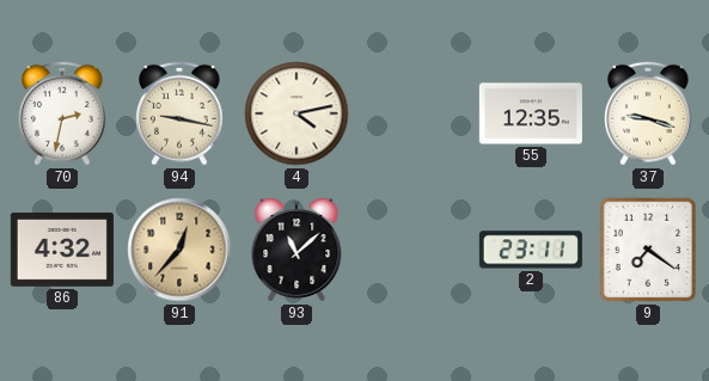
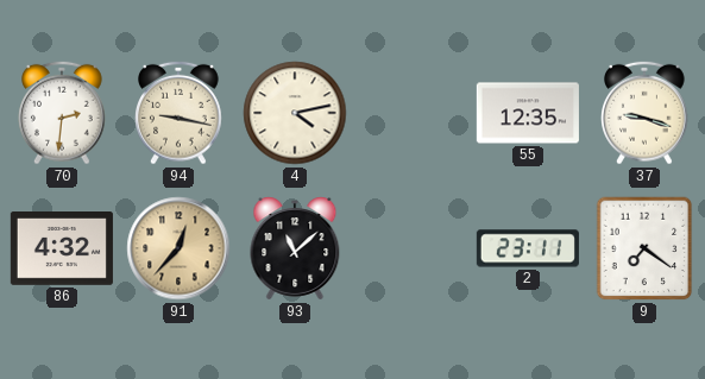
70: 2:32 -> 2:31 (63, 113)
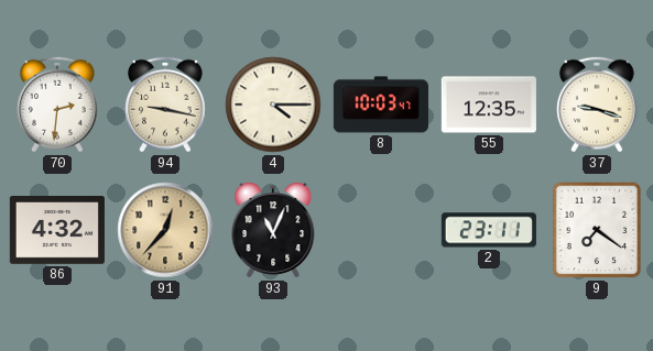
4: 4:13 -> 4:15 (273, 105)
8: none -> 10:03 (381, 105)
93: 11:08 -> 11:04 (273, 230)
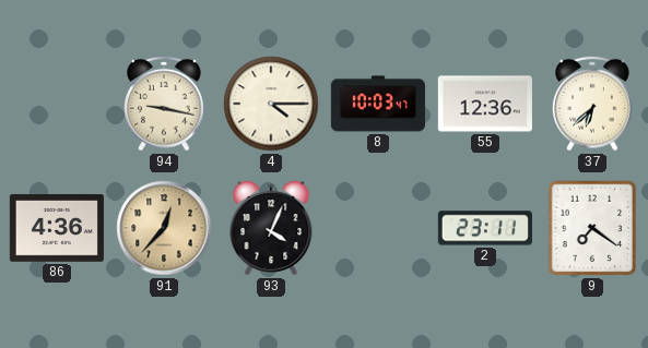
70: 2:31 -> none (58, 105)
55: 12:35 -> 12:36 (485, 104)
37: 9:18 -> 6:38 (593, 104)
86: 4:32 -> 4:36 (57, 229)
93: 11:04 -> 4:04 (271, 228)
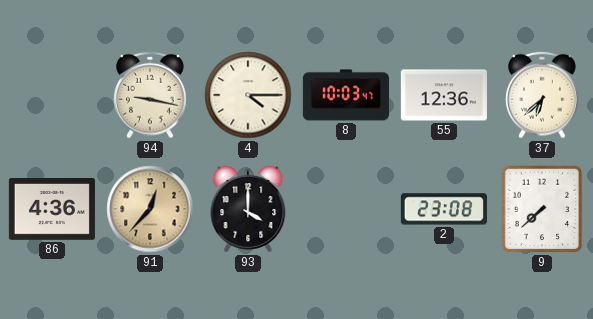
93: 4:04 -> 4:00 (248, 209)
2: 23:11 -> 23:08 (444, 209)
9: 7:21 -> 7:38 (542, 209)
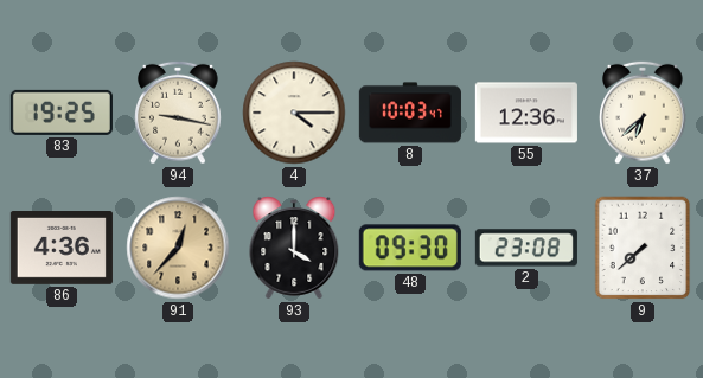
83: none -> 19:25 (62, 113)
48: none -> 09:30 (410, 248)
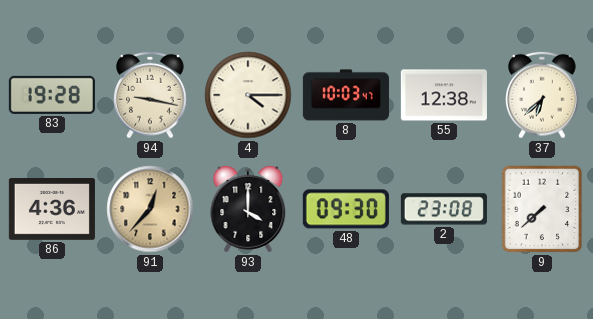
83: 19:25 -> 19:28 (52, 95)
55: 12:36 -> 12:38 (444, 95)
